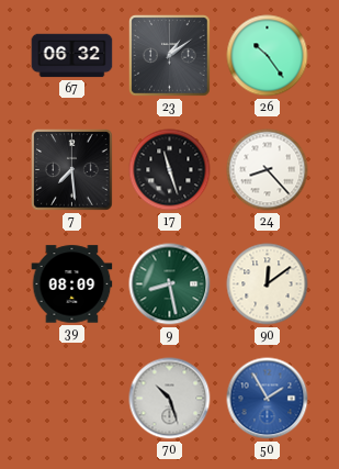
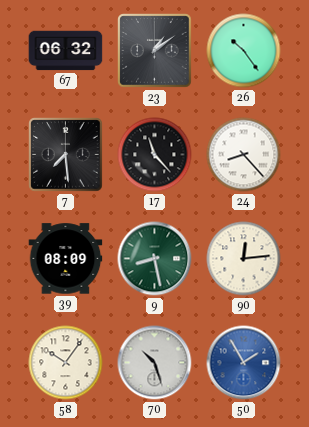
17: 11:27 -> 11:23 (155, 155)
90: 12:09 -> 12:14 (244, 259)
58: none -> 10:06 (66, 363)
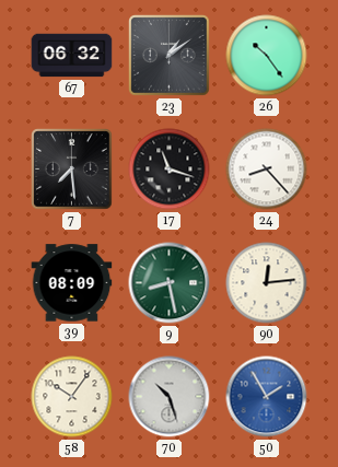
17: 11:23 -> 11:18 (170, 170)
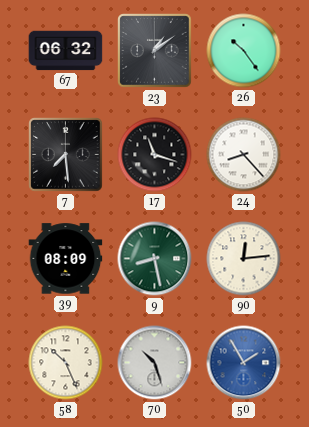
58: 10:06 -> 10:26 (66, 363)
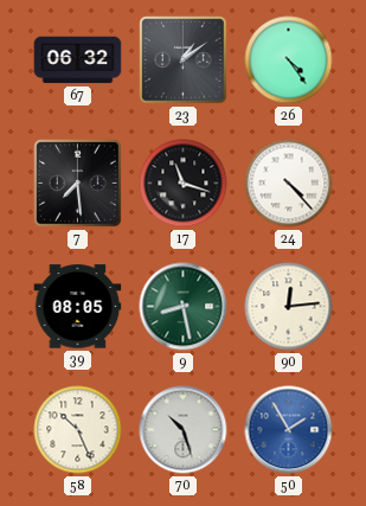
26: 10:24 -> 4:24 (289, 60)
24: 8:23 -> 4:23 (289, 184)
39: 08:09 -> 08:05 (78, 307)
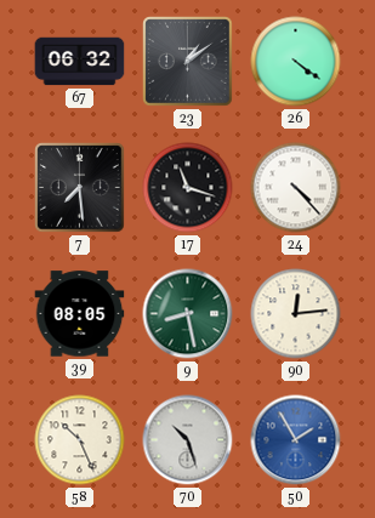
26: 4:24 -> 4:21 (296, 62)
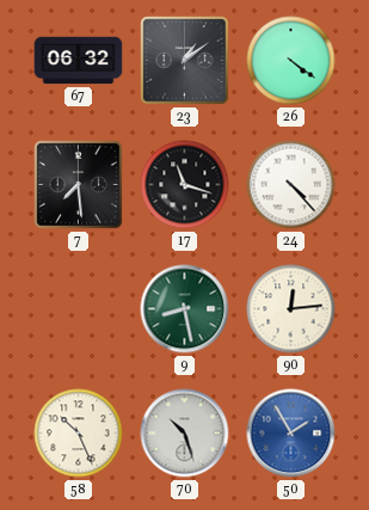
39: 08:05 -> none (80, 314)
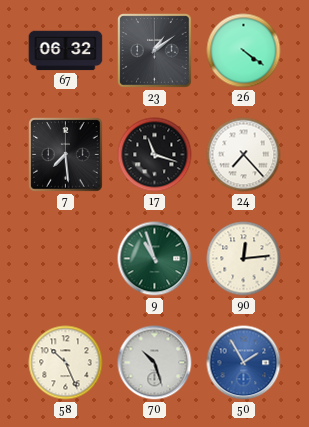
24: 4:23 -> 7:23 (244, 155)
9: 8:28 -> 10:57 (155, 259)
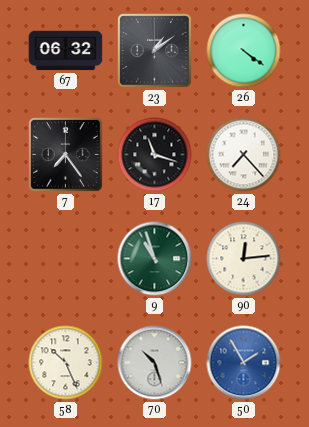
7: 7:29 -> 7:24 (66, 155)
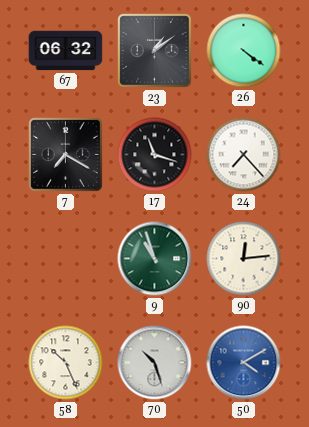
7: 7:24 -> 7:20 (66, 155)
50: 1:55 -> 4:10 (244, 363)
